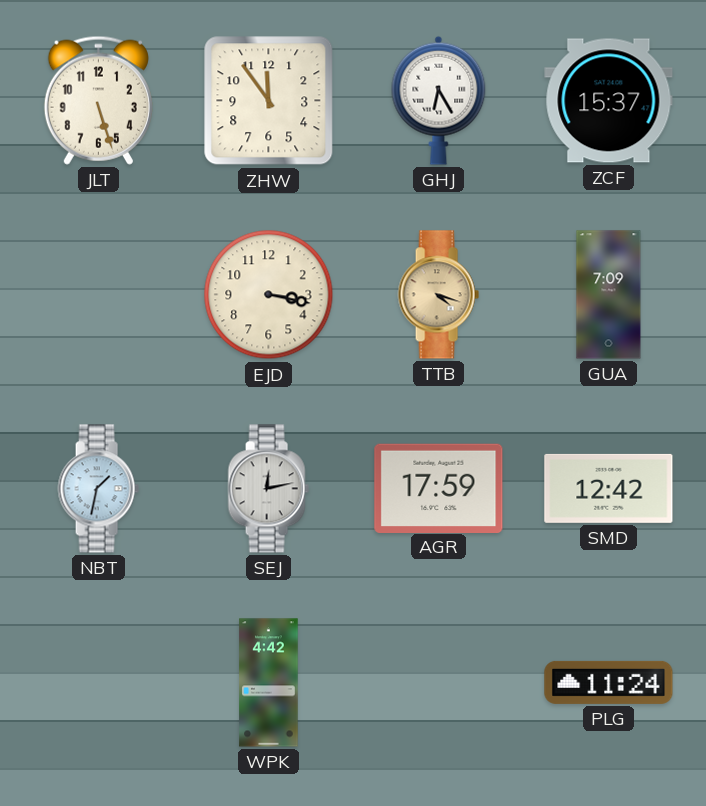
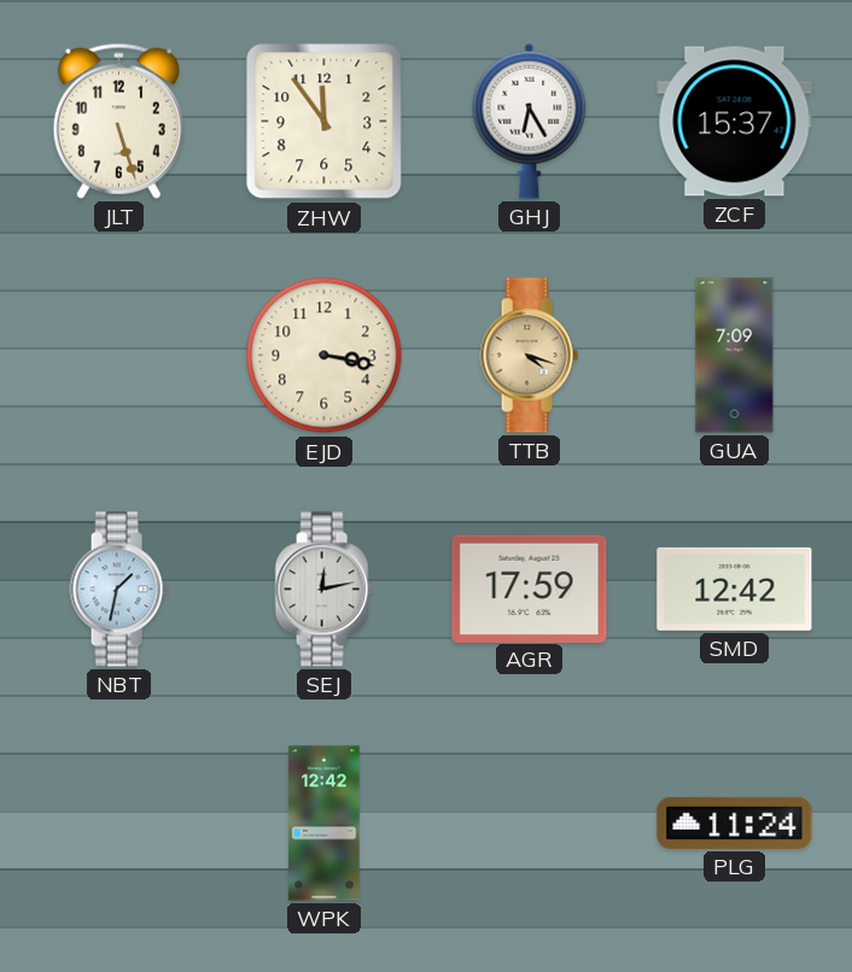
WPK: 4:42 -> 12:42 (325, 824)
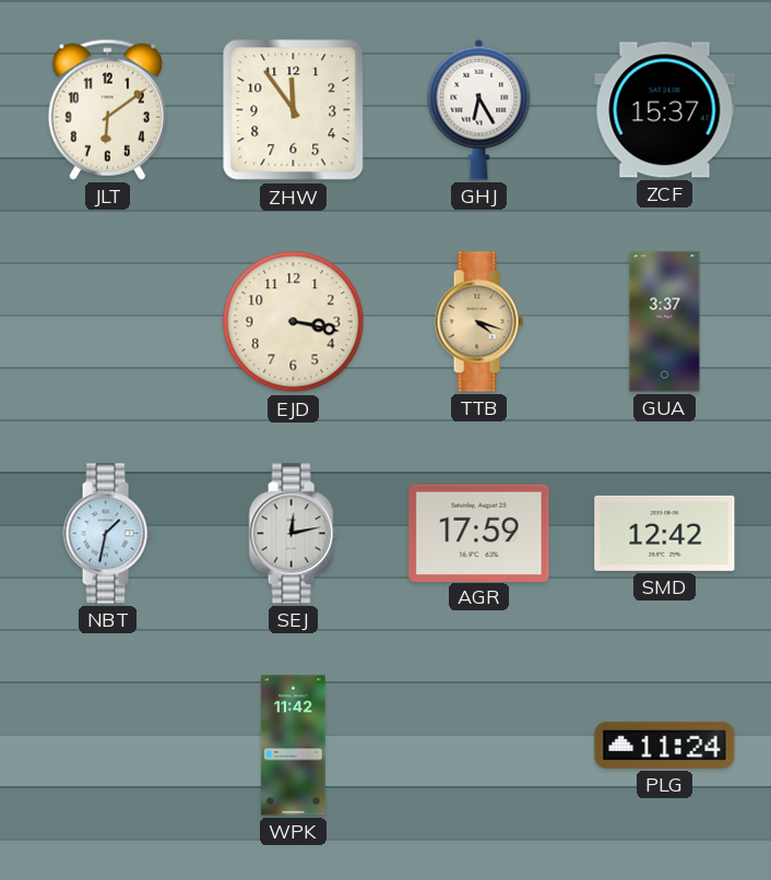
JLT: 5:27 -> 6:09 (107, 109)
GUA: 7:09 -> 3:37 (665, 322)
WPK: 12:42 -> 11:42 (294, 746)
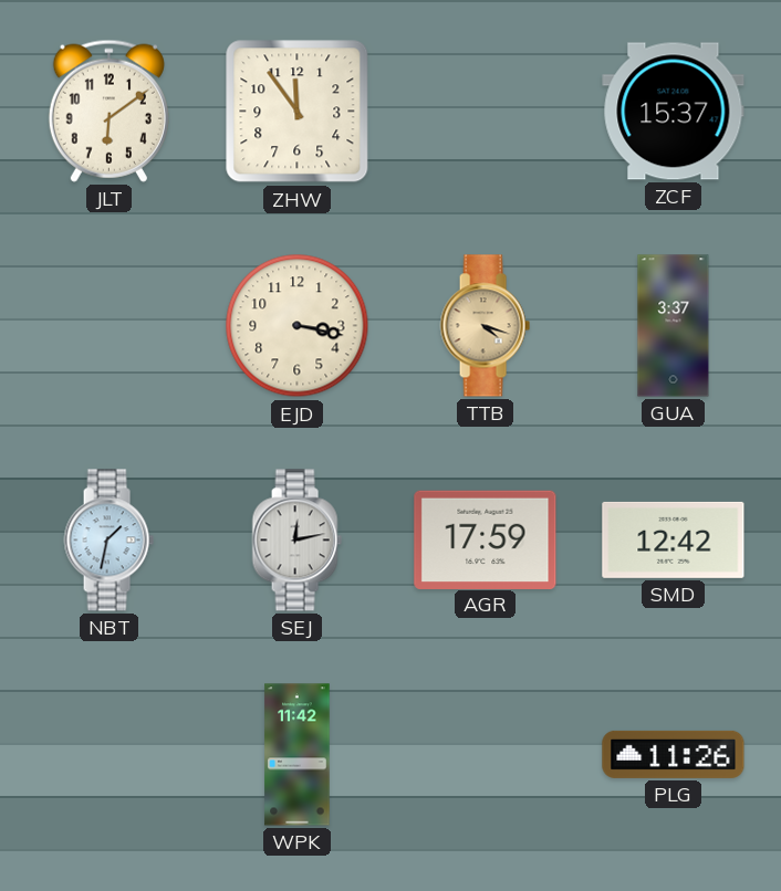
GHJ: 6:25 -> none (479, 109)
PLG: 11:24 -> 11:26 (674, 754)
